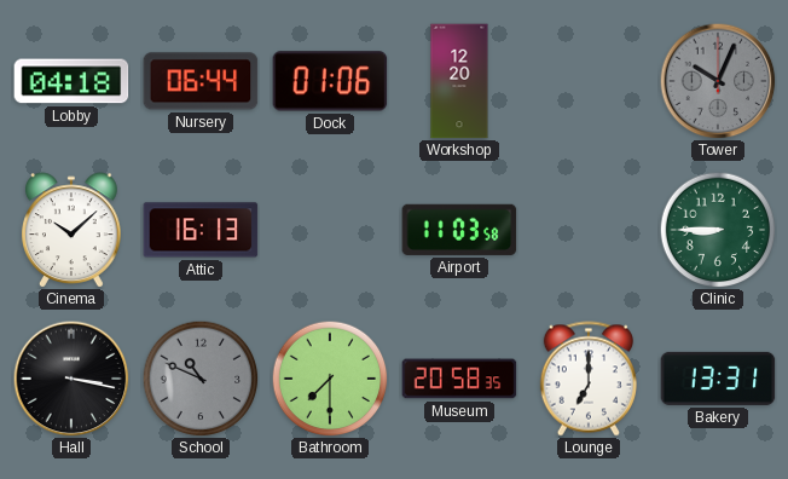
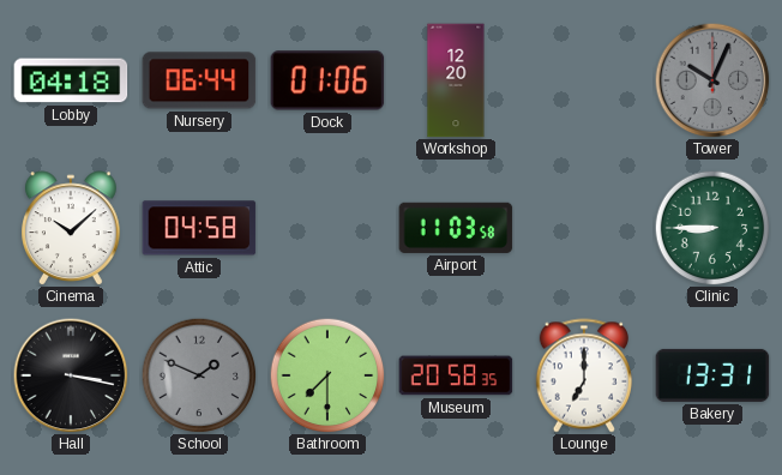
Attic: 16:13 -> 04:58 (199, 228)
School: 10:49 -> 1:49 (199, 375)
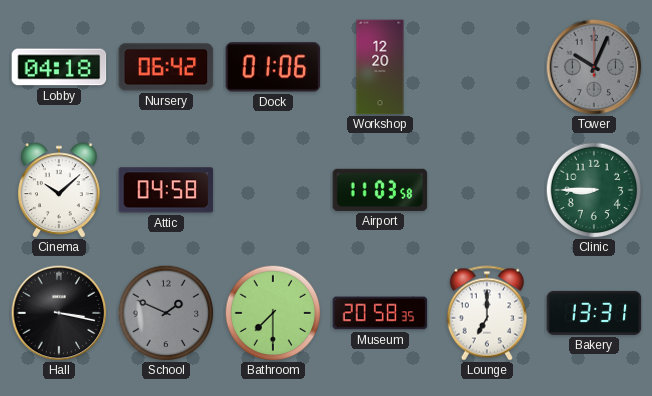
Nursery: 06:44 -> 06:42 (166, 67)
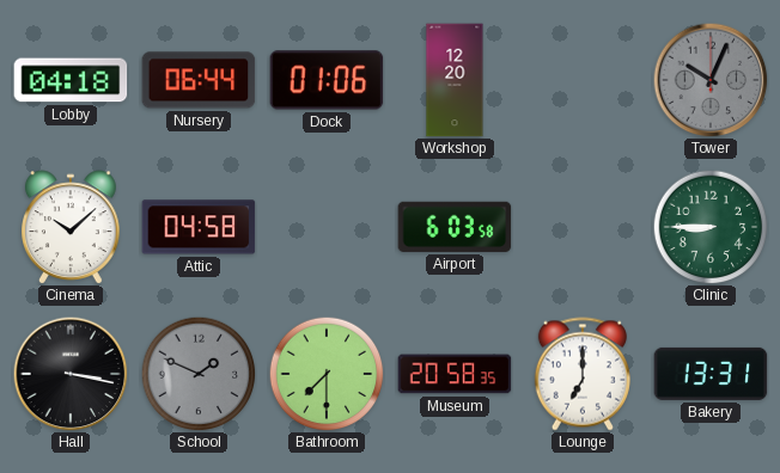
Nursery: 06:42 -> 06:44 (199, 80)
Airport: 11:03 -> 6:03 (455, 227)
